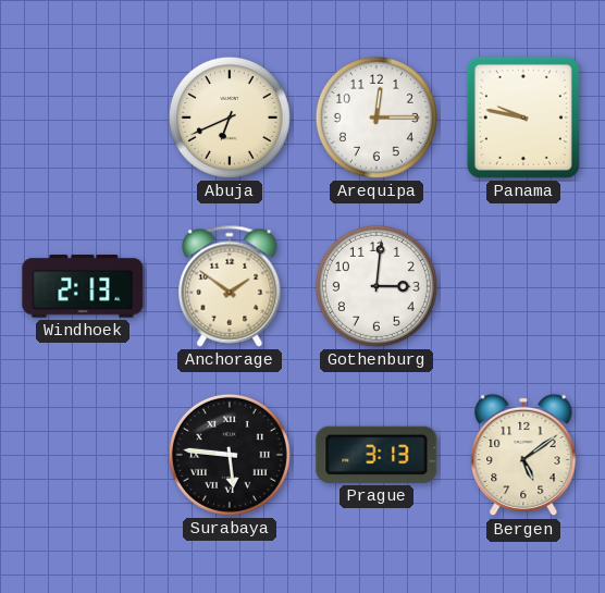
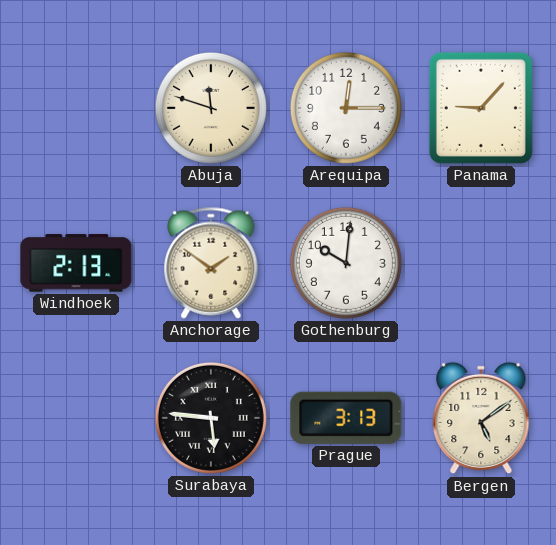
Abuja: 6:41 -> 11:48 (211, 108)
Panama: 9:47 -> 9:07 (481, 108)
Gothenburg: 3:01 -> 10:01 (346, 263)
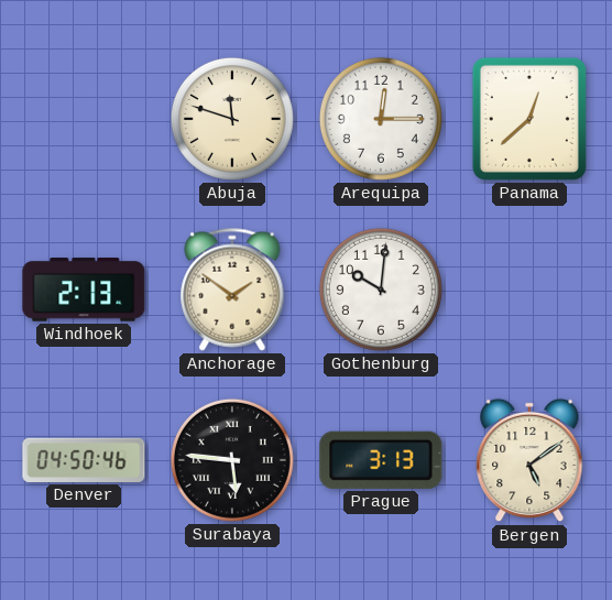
Panama: 9:07 -> 12:38 (529, 119)
Denver: none -> 04:50 (84, 460)
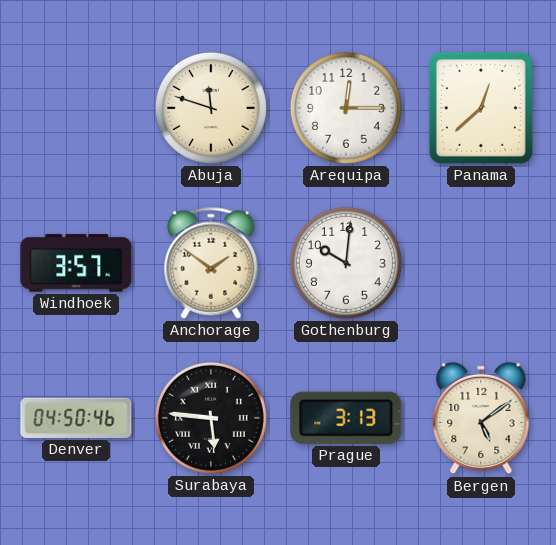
Windhoek: 2:13 -> 3:57 (76, 263)
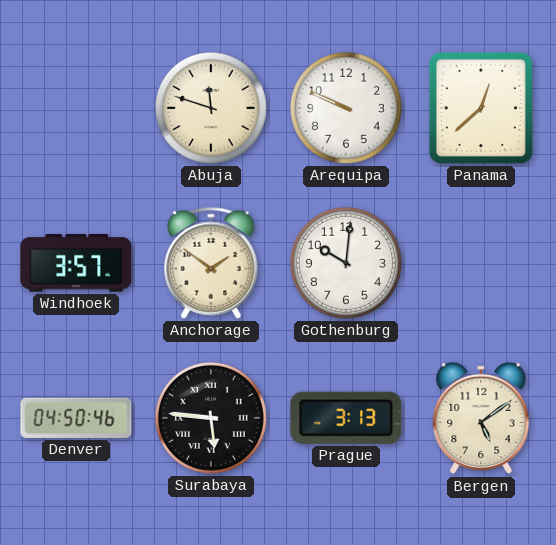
Arequipa: 12:15 -> 9:49 (346, 108)
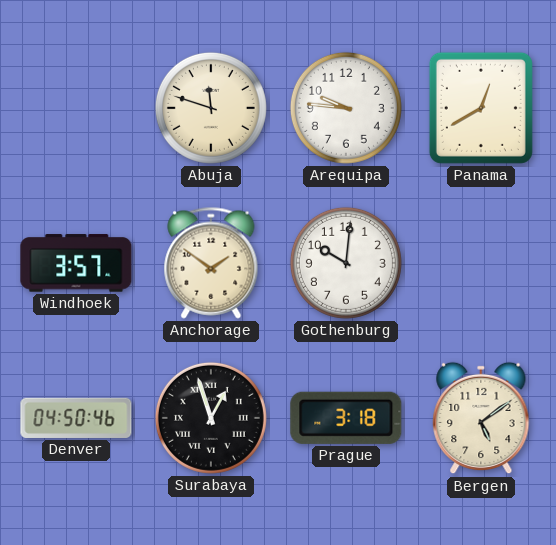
Arequipa: 9:49 -> 9:46 (346, 108)
Panama: 12:38 -> 12:40 (481, 108)
Surabaya: 5:46 -> 12:57 (211, 418)
Prague: 3:13 -> 3:18 (346, 418)
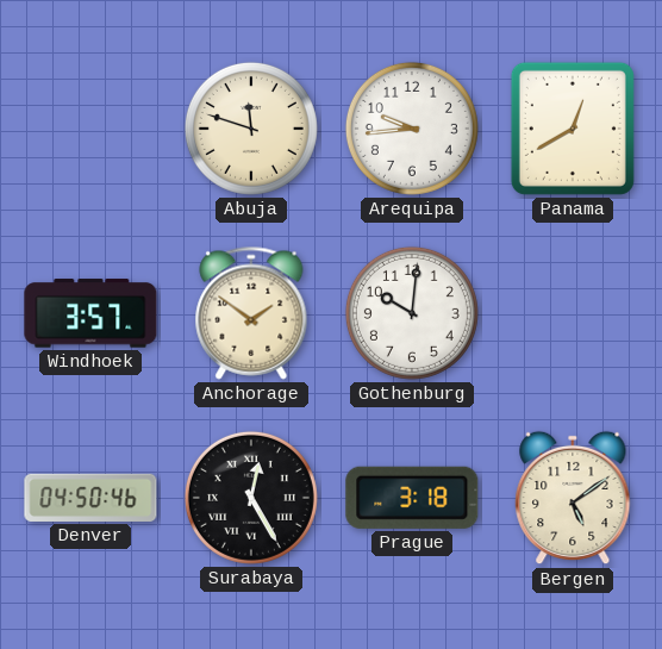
Arequipa: 9:46 -> 9:44 (412, 129)
Surabaya: 12:57 -> 12:25 (251, 498)
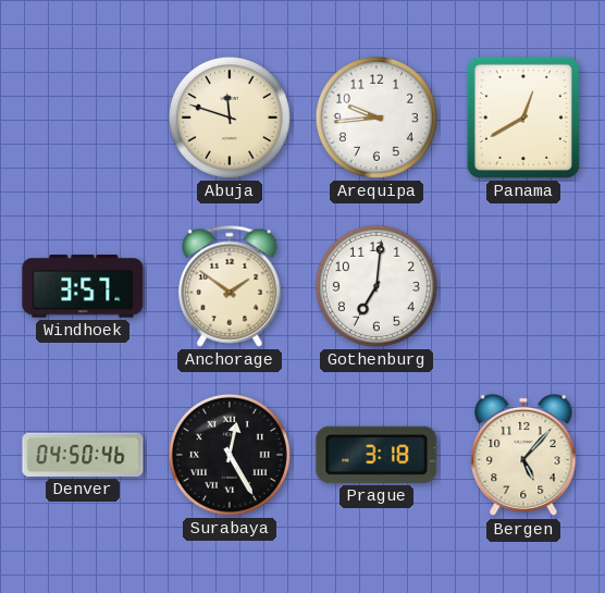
Gothenburg: 10:01 -> 7:01 (376, 286)
Bergen: 5:09 -> 5:07 (523, 455)
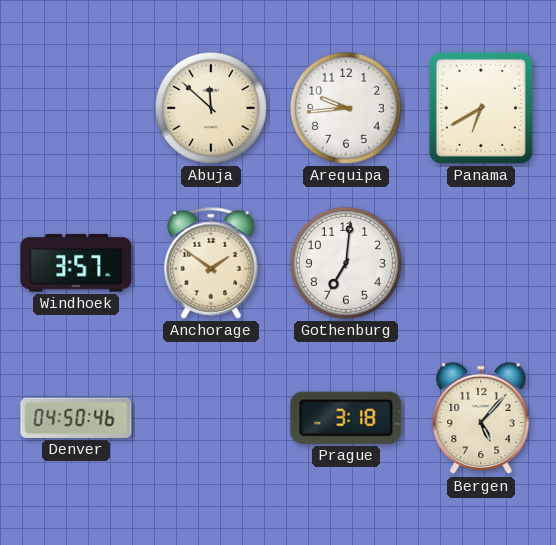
Abuja: 11:48 -> 11:52 (211, 108)
Panama: 12:40 -> 6:40 (481, 108)
Surabaya: 12:25 -> none (230, 455)
